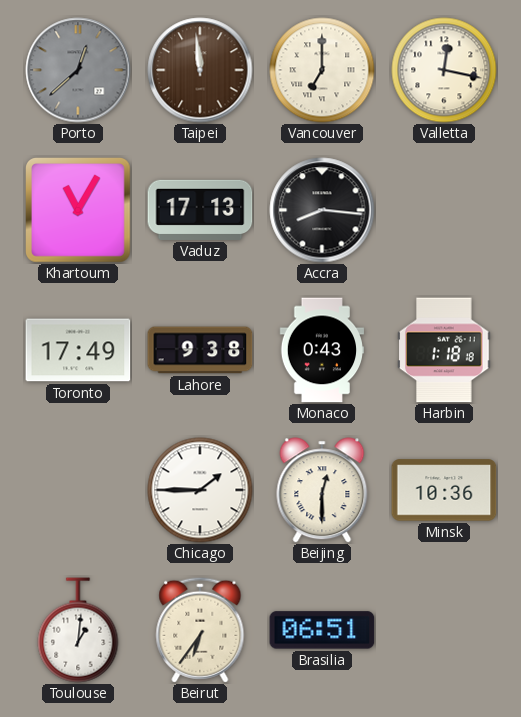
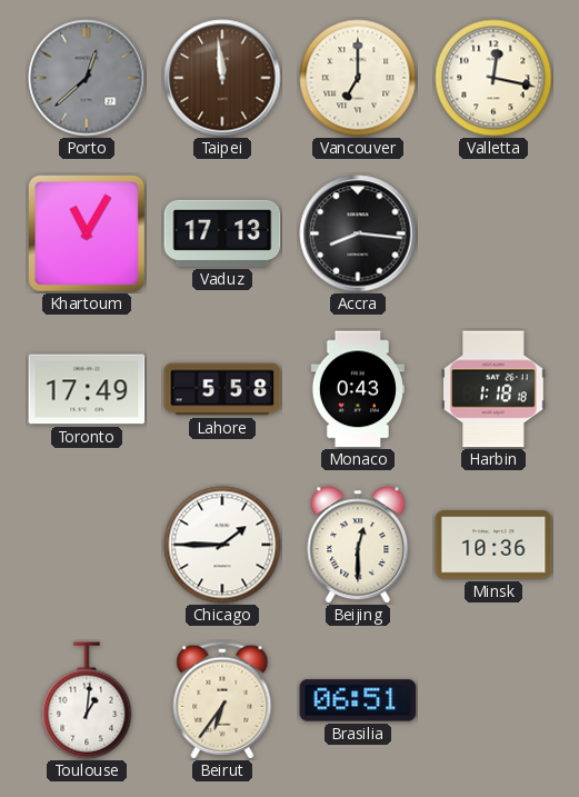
Lahore: 9:38 -> 5:58 (222, 389)
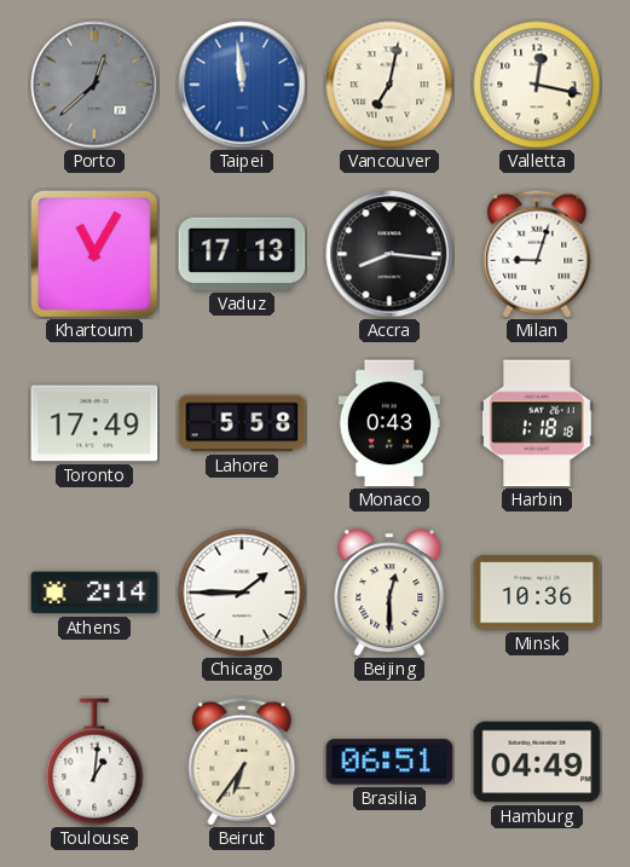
Taipei dial: brown -> blue (242, 85)
Vancouver: 7:00 -> 7:02 (389, 85)
Milan: none -> 9:03 (537, 254)
Athens: none -> 2:14 (94, 593)
Hamburg: none -> 04:49 (537, 762)
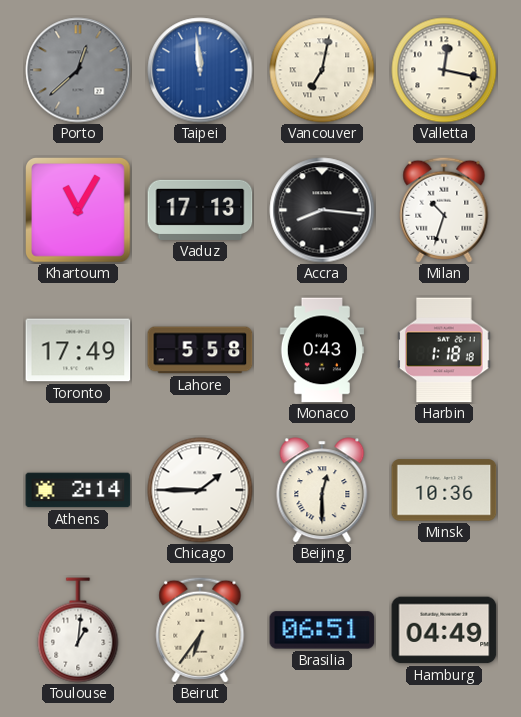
Milan: 9:03 -> 10:33 (444, 210)
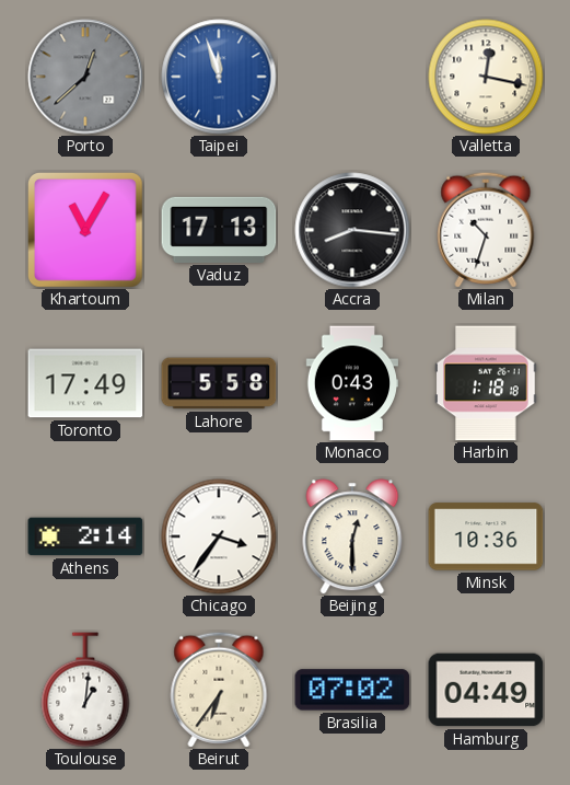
Taipei: 11:59 -> 11:57 (219, 77)
Vancouver: 7:02 -> none (322, 70)
Chicago: 1:45 -> 3:36 (219, 536)
Brasilia: 06:51 -> 07:02 (352, 690)
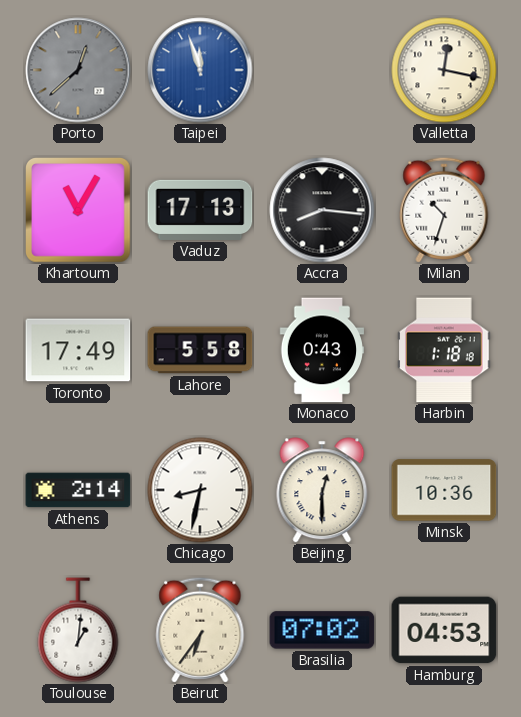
Chicago: 3:36 -> 8:32 (200, 490)
Hamburg: 04:49 -> 04:53 (444, 630)
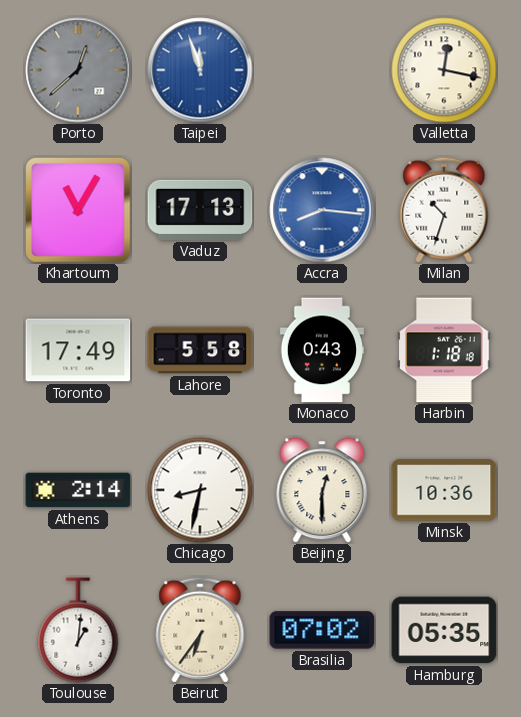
Accra dial: black -> blue (322, 210)
Hamburg: 04:53 -> 05:35 (444, 630)
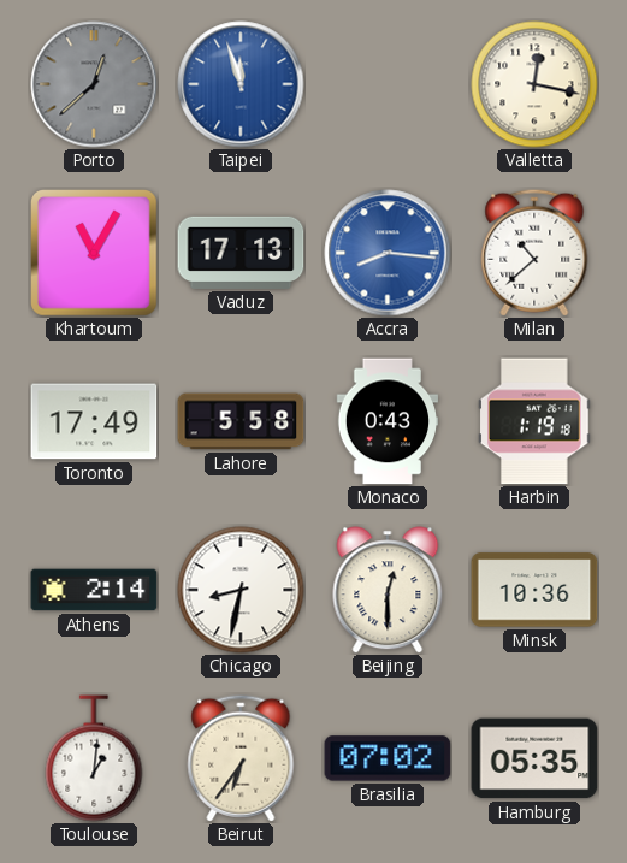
Milan: 10:33 -> 10:38 (534, 253)
Harbin: 1:18 -> 1:19 (534, 421)
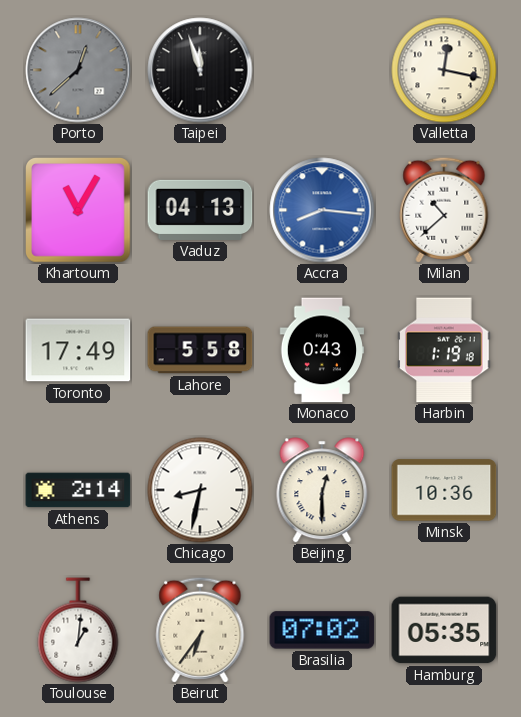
Taipei dial: blue -> black (200, 70)
Vaduz: 17:13 -> 04:13 (200, 210)
